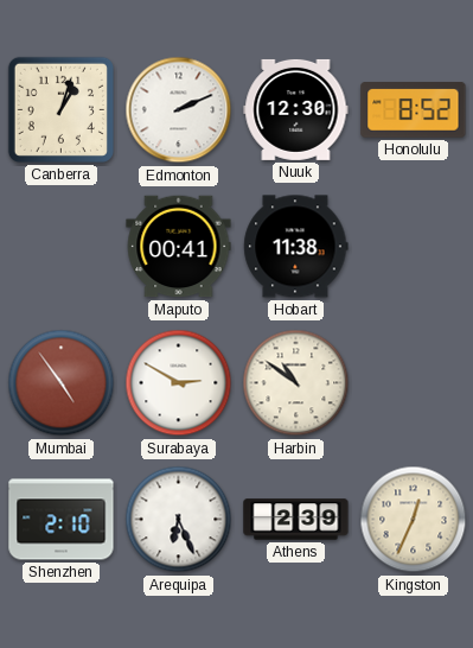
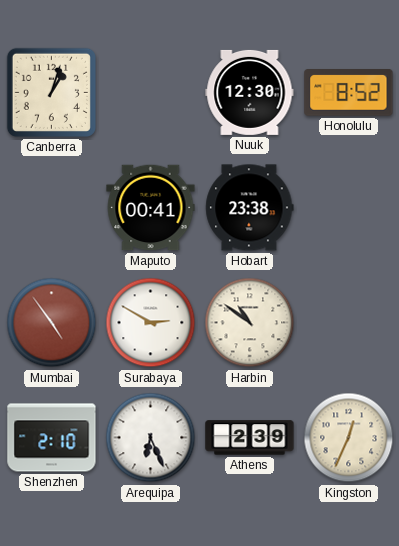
Edmonton: 2:11 -> none (179, 110)
Hobart: 11:38 -> 23:38 (250, 208)
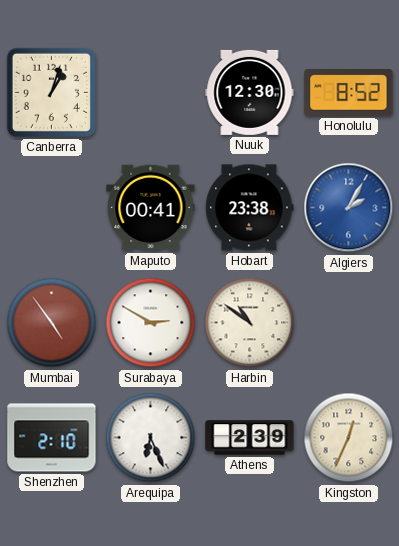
Algiers: none -> 2:05 (349, 208)
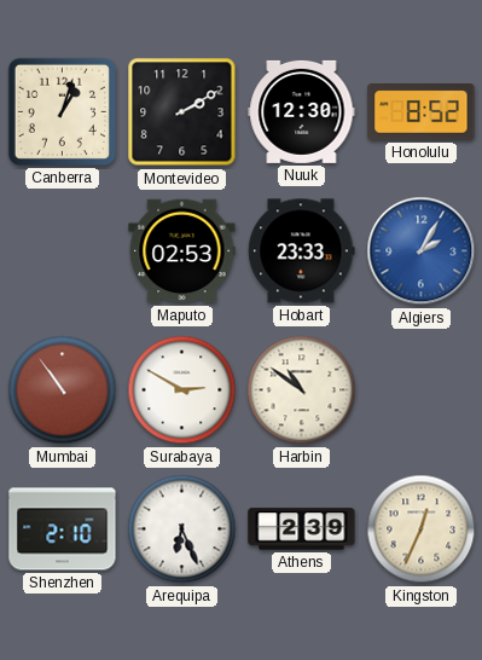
Montevideo: none -> 2:10 (182, 112)
Maputo: 00:41 -> 02:53 (182, 251)
Hobart: 23:38 -> 23:33 (302, 251)
Mumbai: 4:54 -> 10:54 (63, 390)
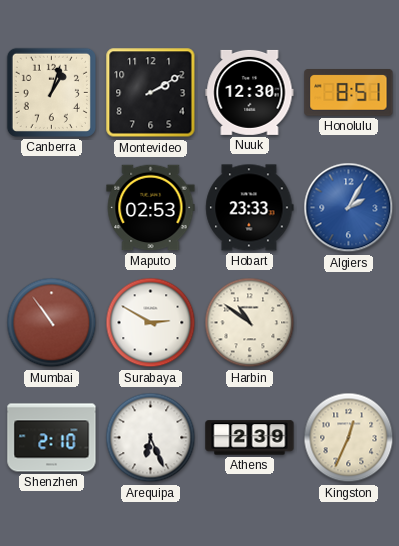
Honolulu: 8:52 -> 8:51 (349, 93)
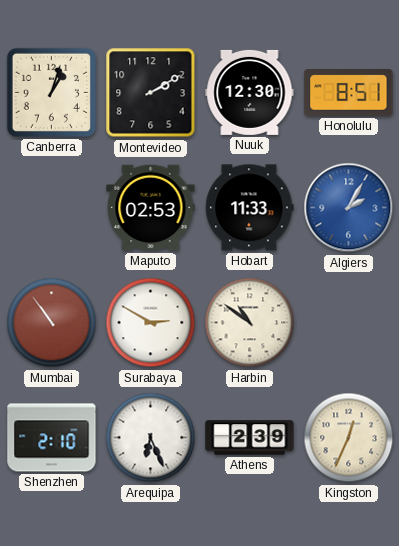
Hobart: 23:33 -> 11:33 (250, 208)
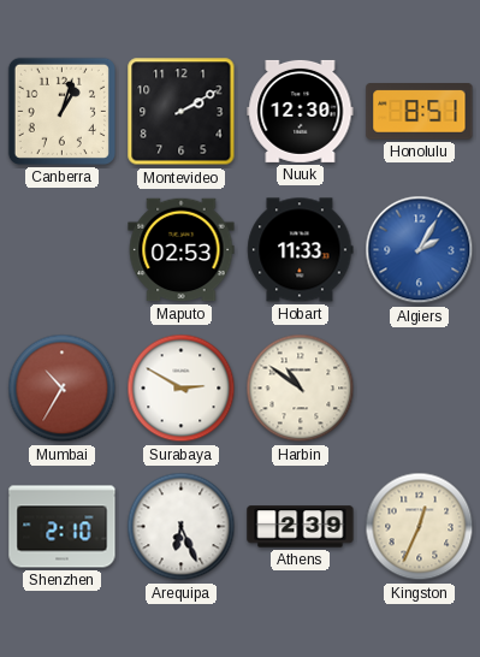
Mumbai: 10:54 -> 10:35 (63, 389)
